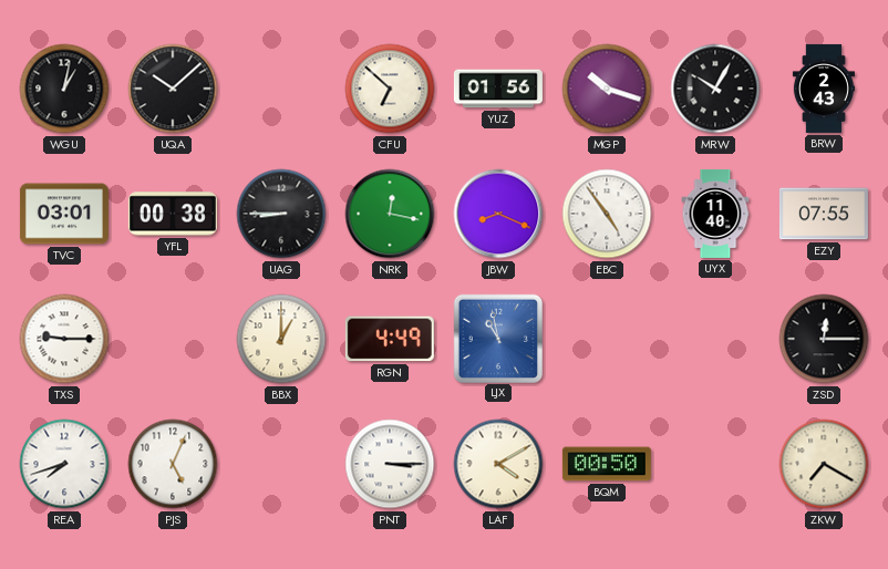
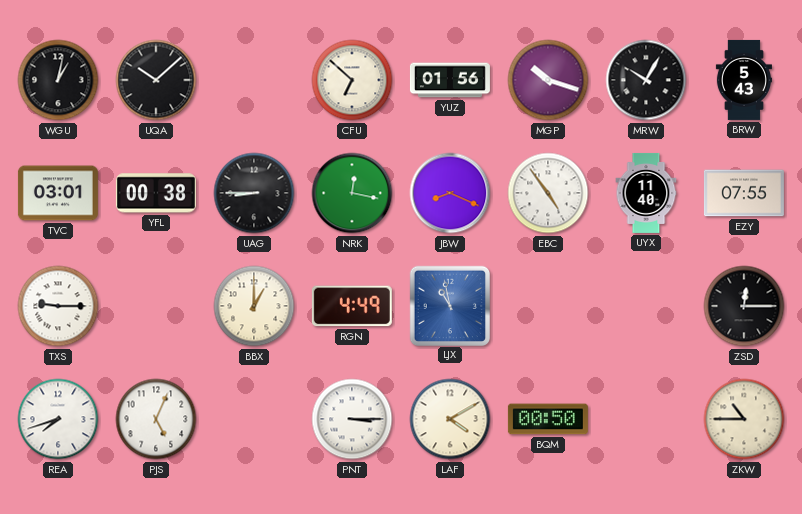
BRW: 2:43 -> 5:43 (744, 80)
ZKW: 7:20 -> 10:45 (744, 419)
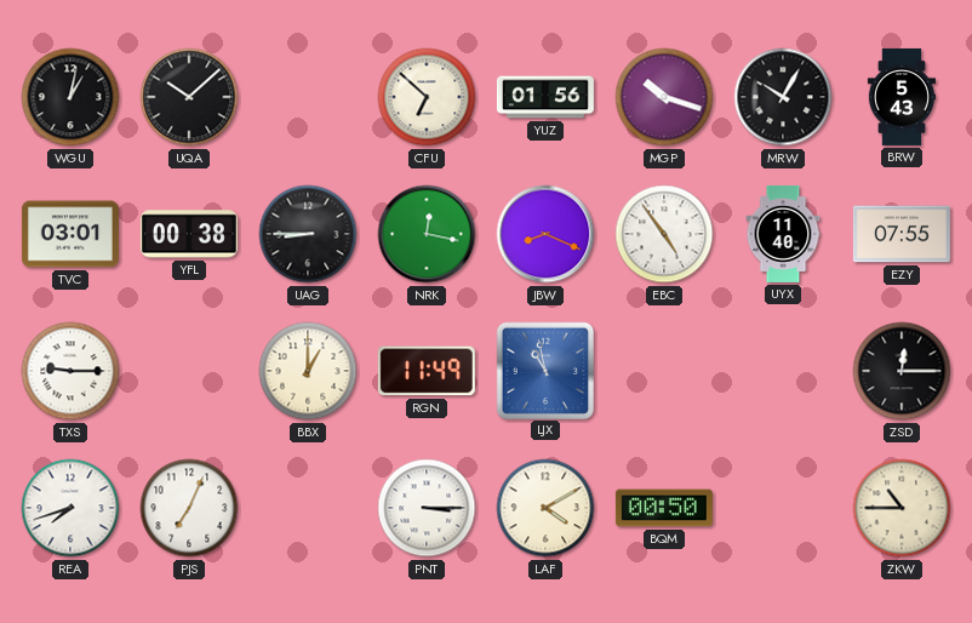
RGN: 4:49 -> 11:49 (427, 371)
PJS: 5:04 -> 7:04 (189, 508)
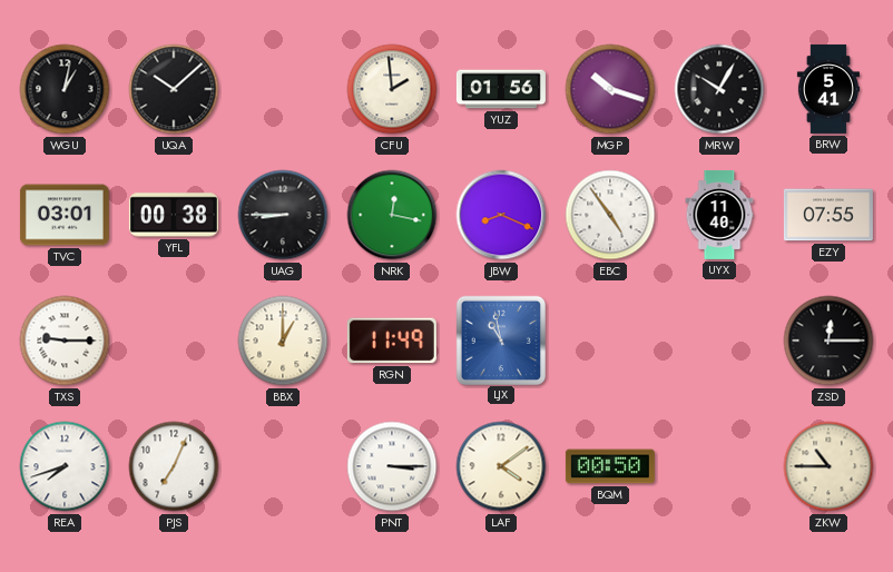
CFU: 6:52 -> 1:59 (392, 89)
BRW: 5:43 -> 5:41 (828, 89)
LAF: 4:10 -> 4:09 (501, 466)
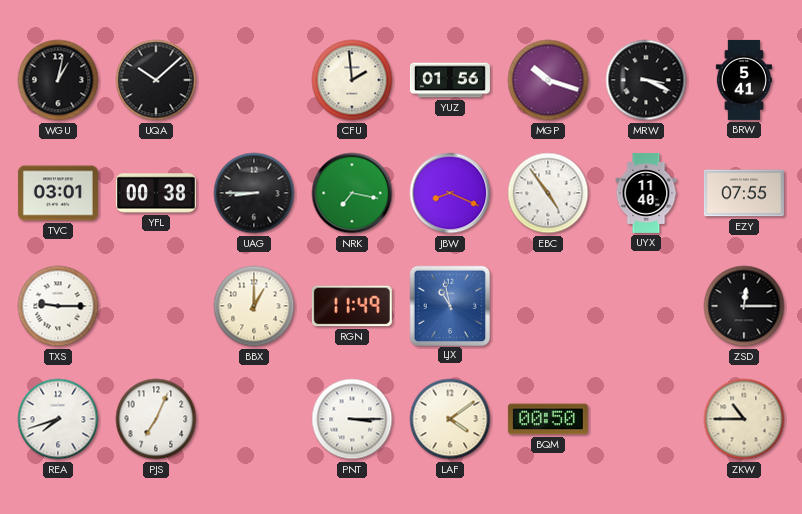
MRW: 10:05 -> 3:19 (646, 80)
NRK: 12:17 -> 7:17 (352, 193)
